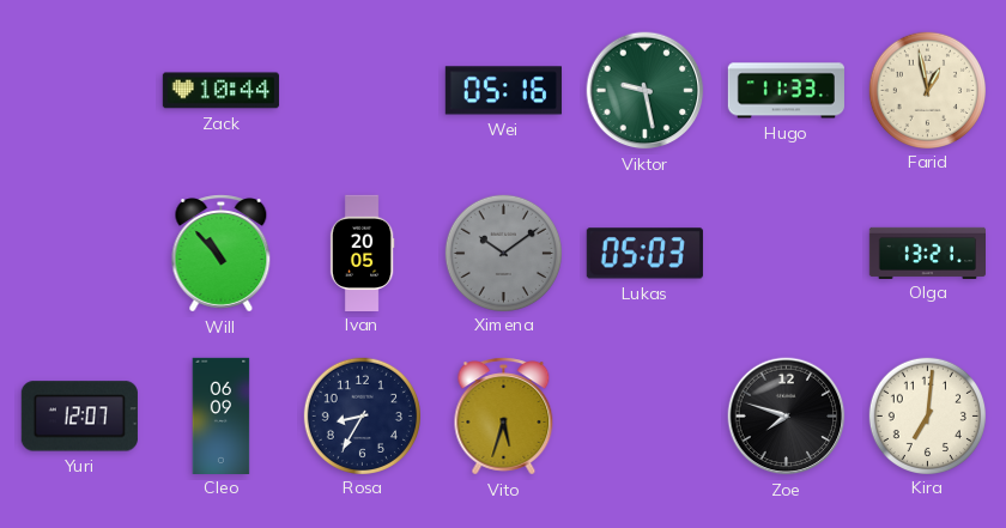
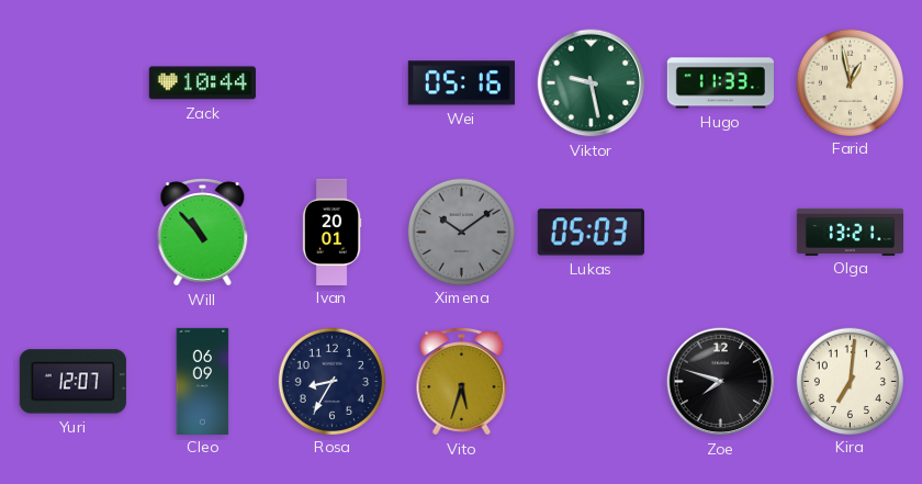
Ivan: 20:05 -> 20:01 (331, 232)
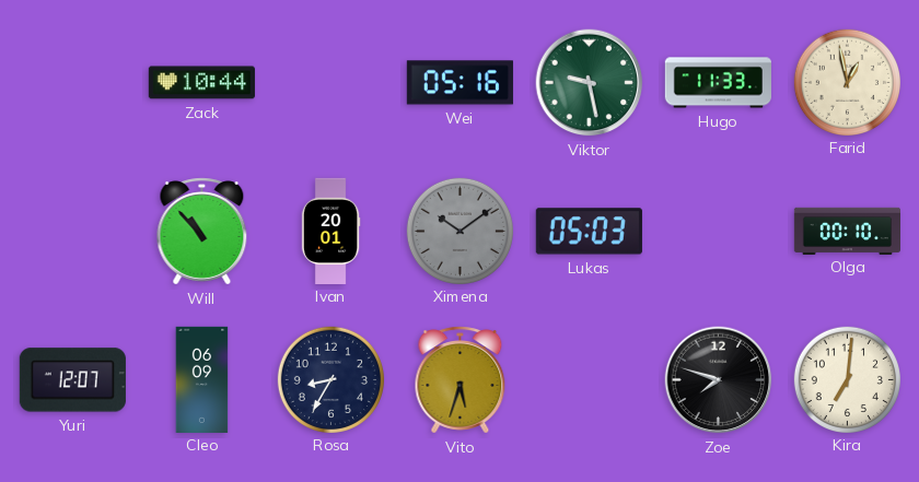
Olga: 13:21 -> 00:10 (847, 231)
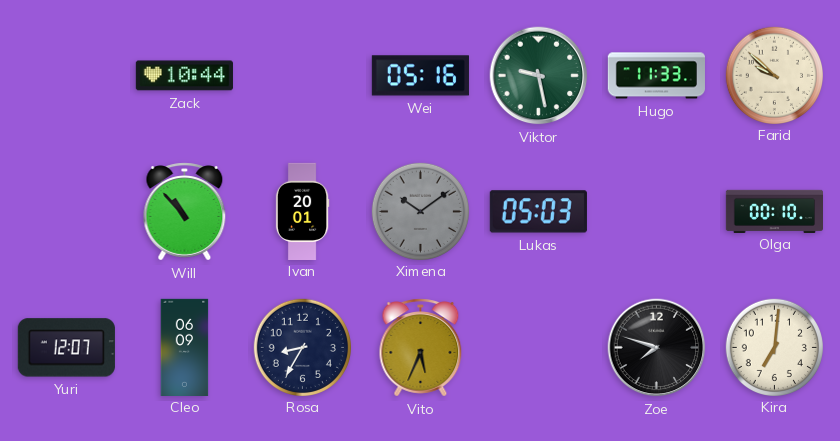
Farid: 12:58 -> 9:52 (774, 75)
Vito: 5:33 -> 5:34 (421, 348)
